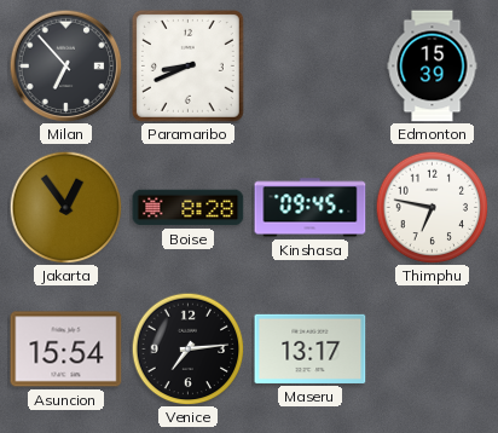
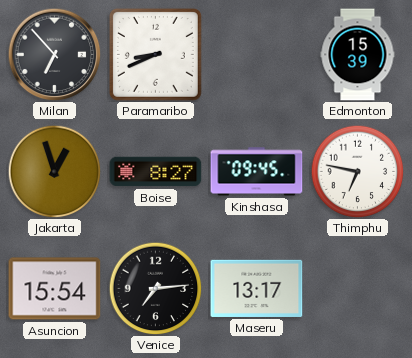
Jakarta: 12:54 -> 12:57 (54, 171)
Boise: 8:28 -> 8:27 (156, 172)
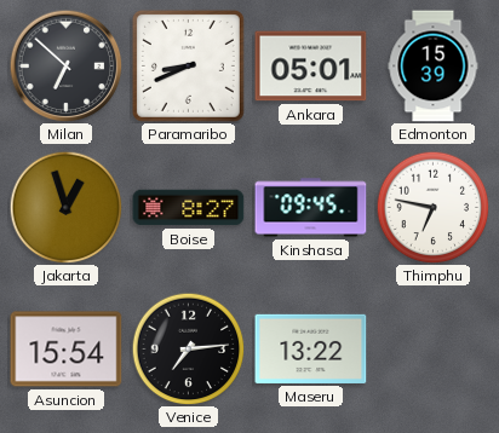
Milan: 6:53 -> 6:52 (65, 65)
Ankara: none -> 05:01 (311, 67)
Maseru: 13:17 -> 13:22 (311, 348)
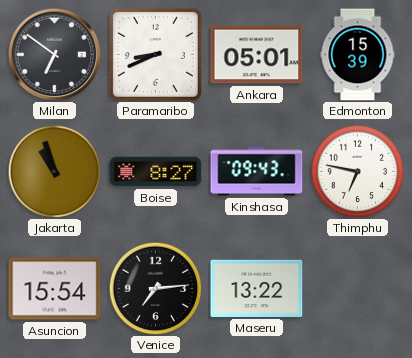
Milan: 6:52 -> 6:51 (54, 54)
Jakarta: 12:57 -> 10:57 (54, 171)
Kinshasa: 09:45 -> 09:43 (257, 172)
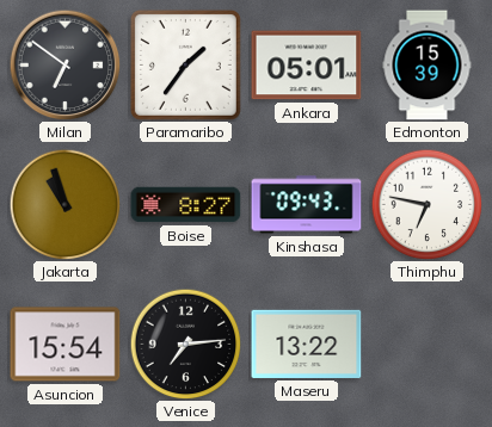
Paramaribo: 8:41 -> 1:36 (185, 64)
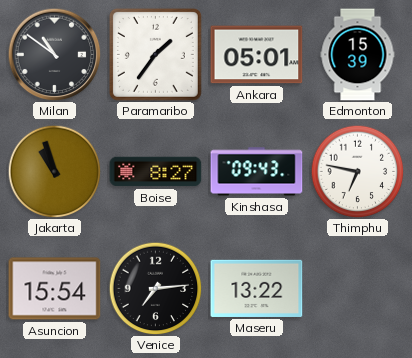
Milan: 6:51 -> 10:51 (54, 54)
